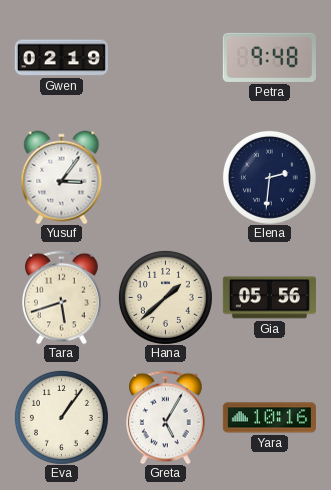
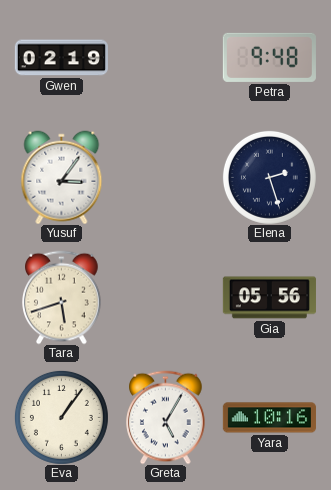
Elena: 2:31 -> 2:27 (269, 177)
Hana: 1:38 -> none (165, 297)
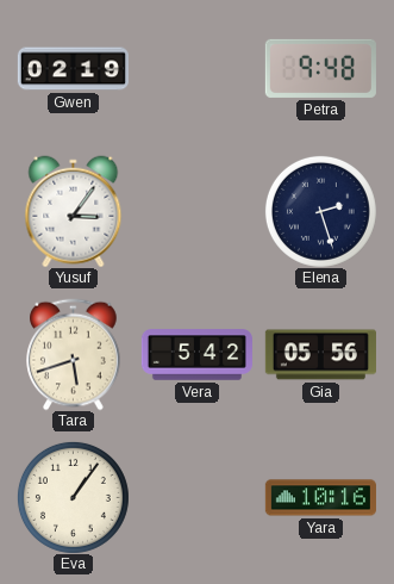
Vera: none -> 5:42 (196, 355)
Greta: 5:05 -> none (166, 417)
